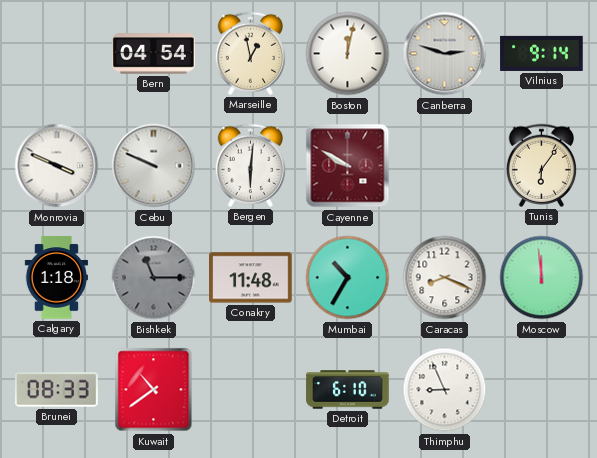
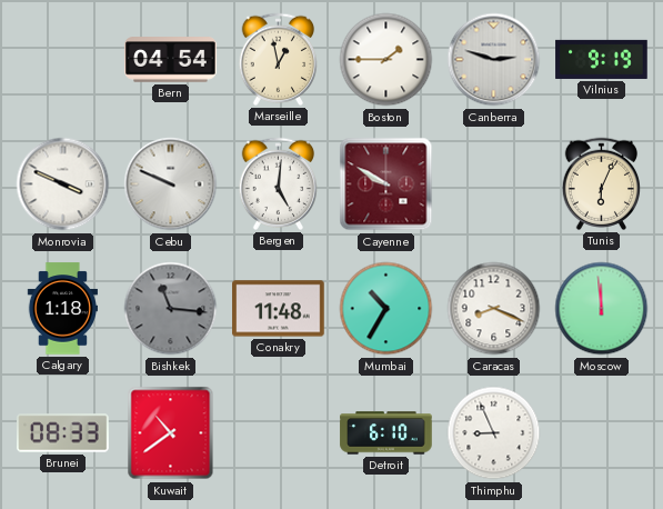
Boston: 12:02 -> 1:45 (386, 60)
Vilnius: 9:14 -> 9:19 (602, 59)
Bergen: 6:01 -> 5:01 (278, 183)
Tunis: 6:06 -> 6:04 (601, 183)
Bishkek: 11:15 -> 11:16 (171, 309)
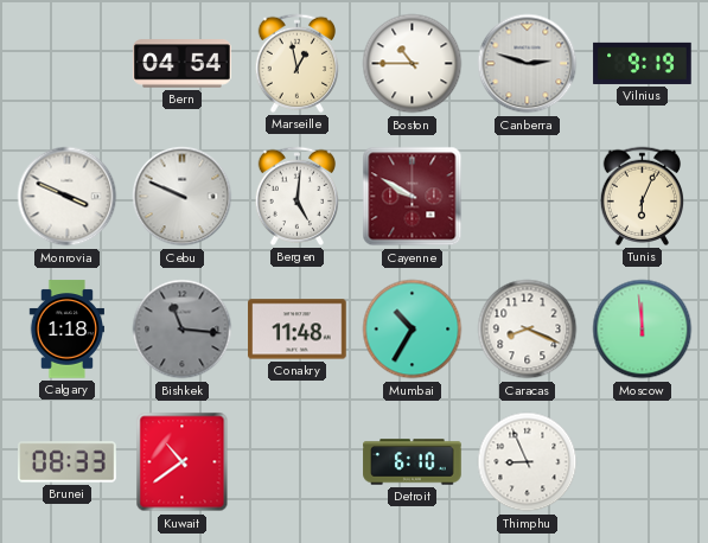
Boston: 1:45 -> 10:45 (413, 64)
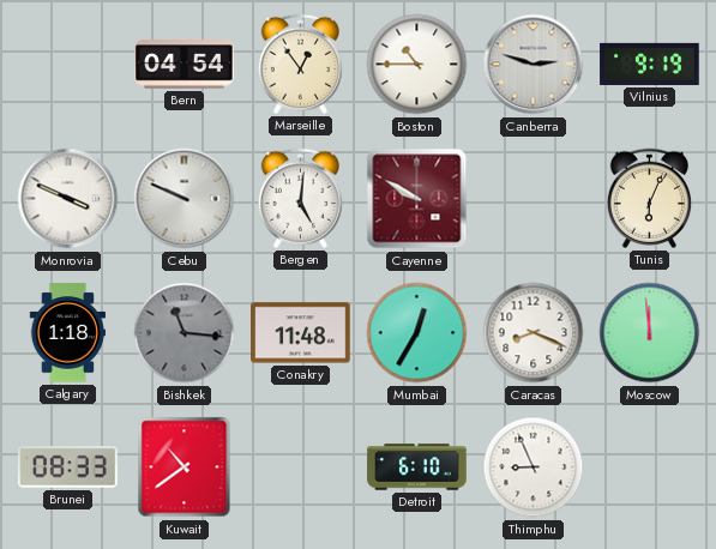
Marseille: 12:58 -> 12:54 (300, 64)
Mumbai: 10:35 -> 12:35 (417, 333)
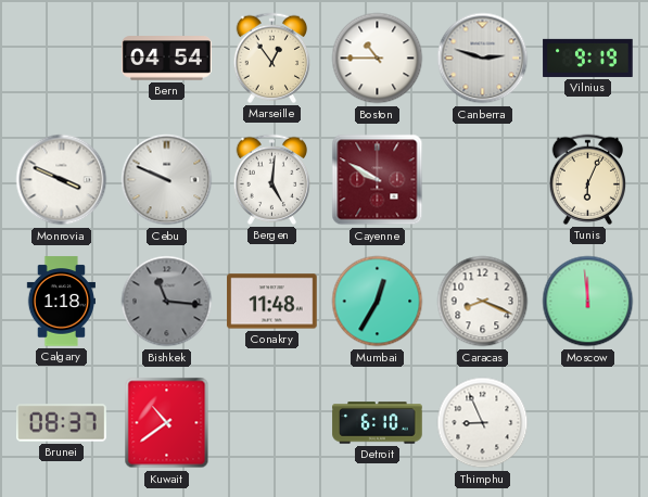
Brunei: 08:33 -> 08:37 (62, 423)
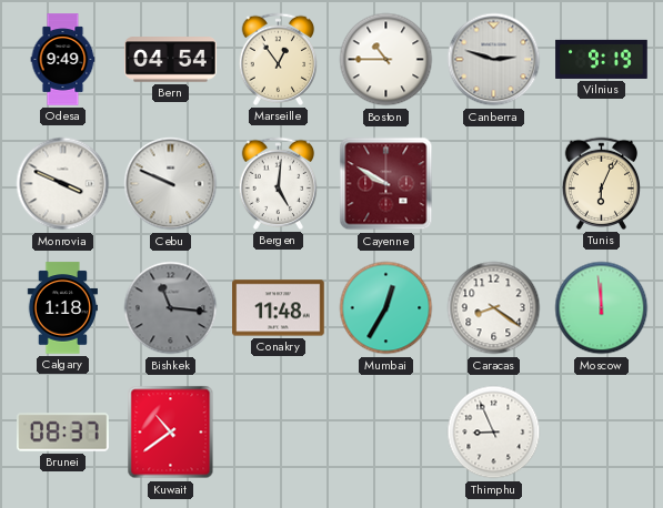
Odesa: none -> 9:49 (63, 60)
Caracas: 8:19 -> 8:21 (494, 308)
Detroit: 6:10 -> none (378, 423)
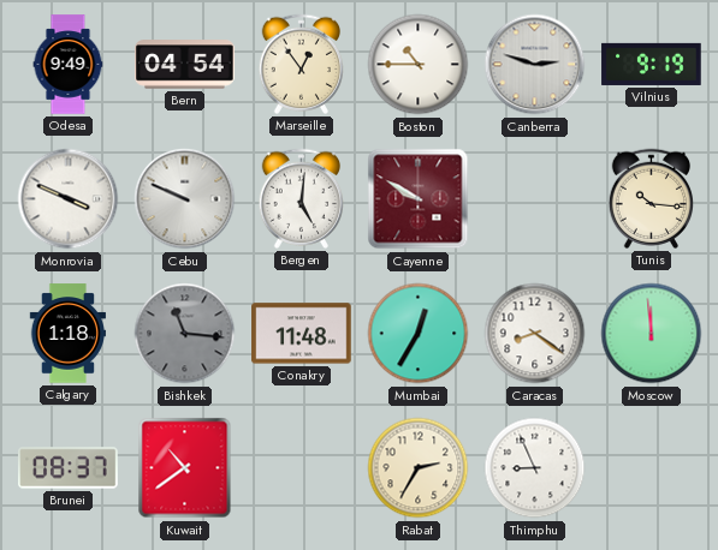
Tunis: 6:04 -> 10:16 (651, 198)
Rabat: none -> 2:35 (419, 468)
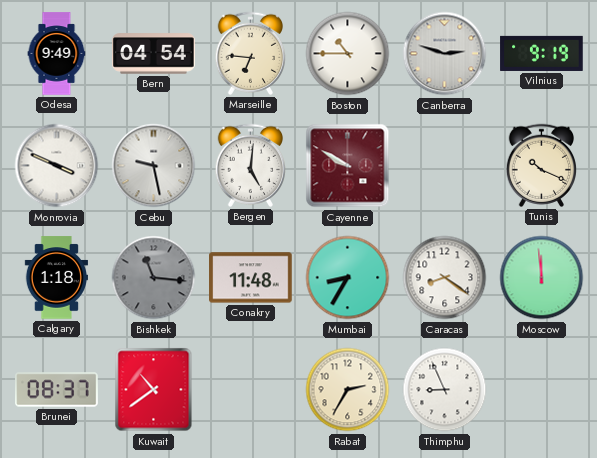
Marseille: 12:54 -> 6:46 (250, 53)
Cebu: 9:49 -> 9:28 (154, 166)
Tunis: 10:16 -> 10:19 (541, 165)
Mumbai: 12:35 -> 8:35 (348, 278)
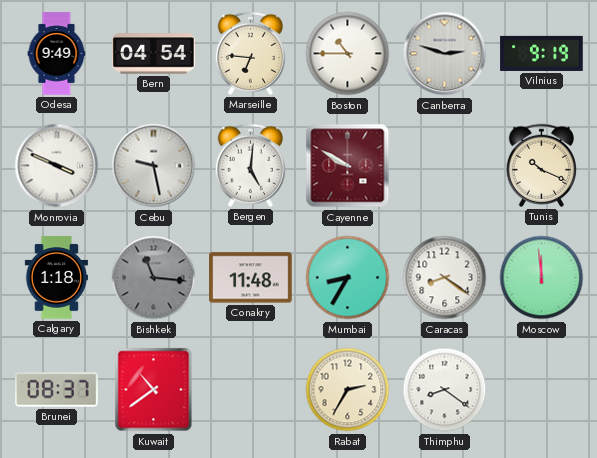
Thimphu: 8:56 -> 8:21 (445, 390)
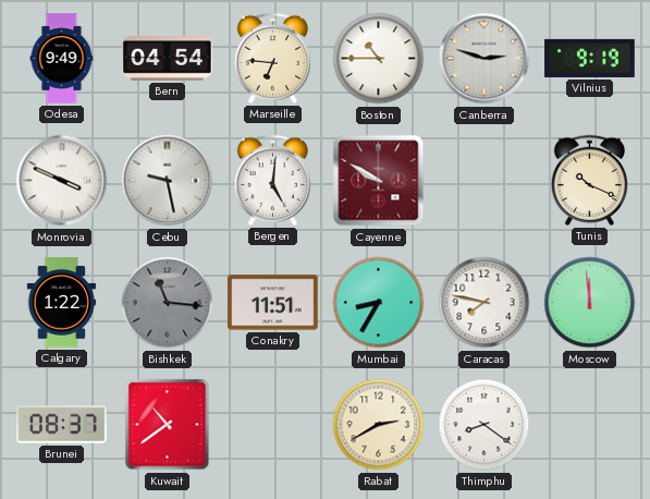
Calgary: 1:18 -> 1:22 (61, 303)
Conakry: 11:48 -> 11:51 (273, 303)
Caracas: 8:21 -> 7:47 (485, 303)
Rabat: 2:35 -> 2:40 (379, 425)
